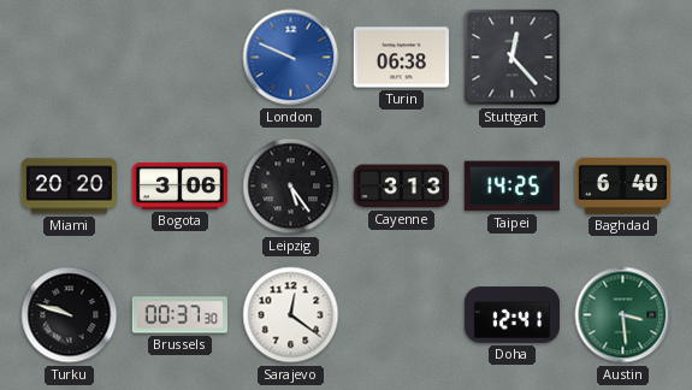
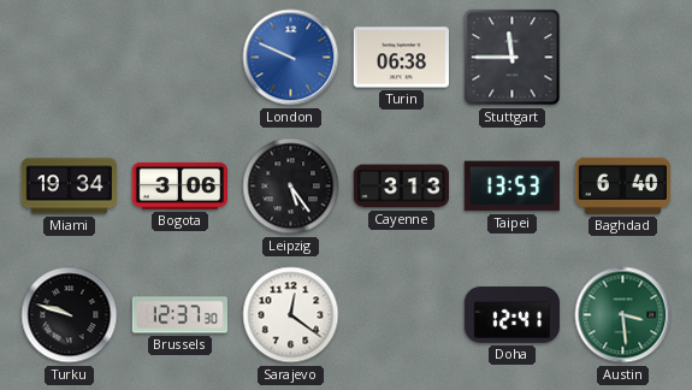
Stuttgart: 12:23 -> 11:45 (513, 58)
Miami: 20:20 -> 19:34 (69, 187)
Taipei: 14:25 -> 13:53 (511, 187)
Brussels: 00:37 -> 12:37 (179, 315)
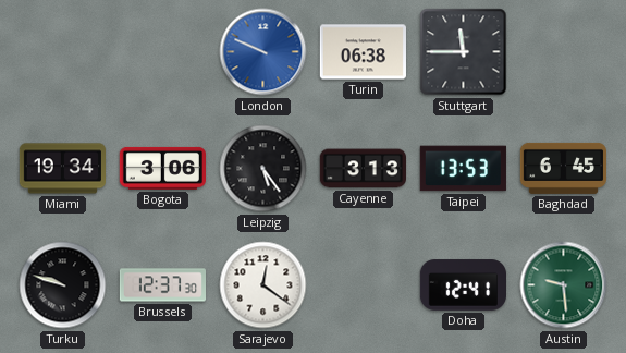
Baghdad: 6:40 -> 6:45 (563, 168)
Austin: 3:29 -> 9:29 (564, 285)
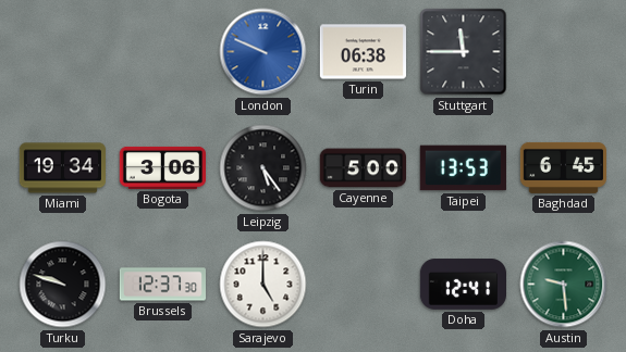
Cayenne: 3:13 -> 5:00 (363, 168)
Sarajevo: 12:21 -> 5:00 (263, 285)
